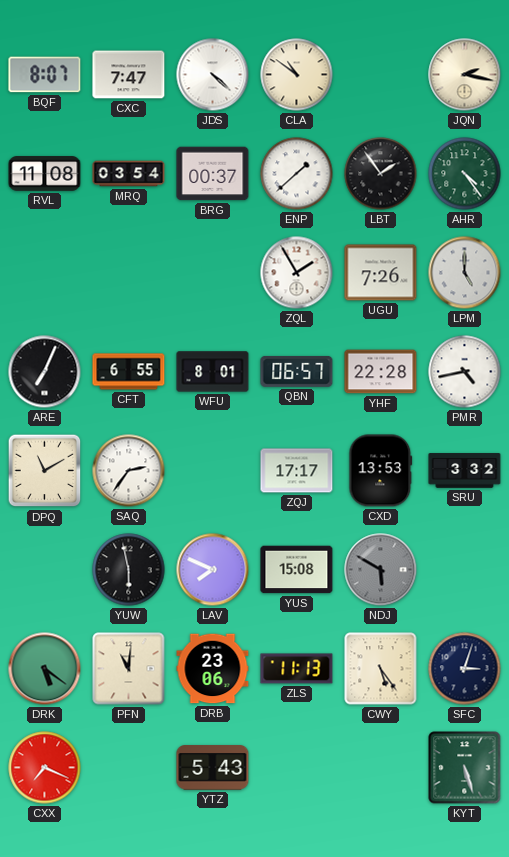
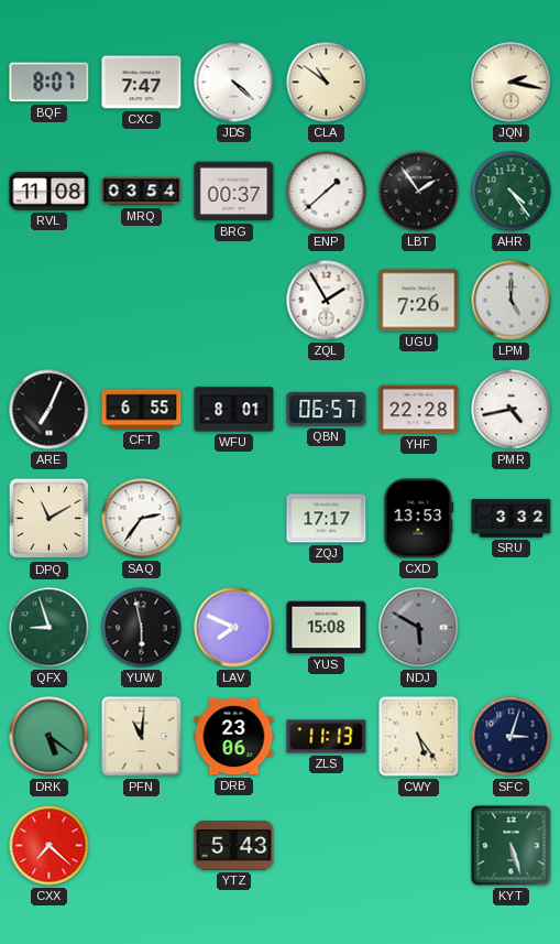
QFX: none -> 8:57 (50, 628)
CXX: 7:19 -> 7:22 (50, 846)
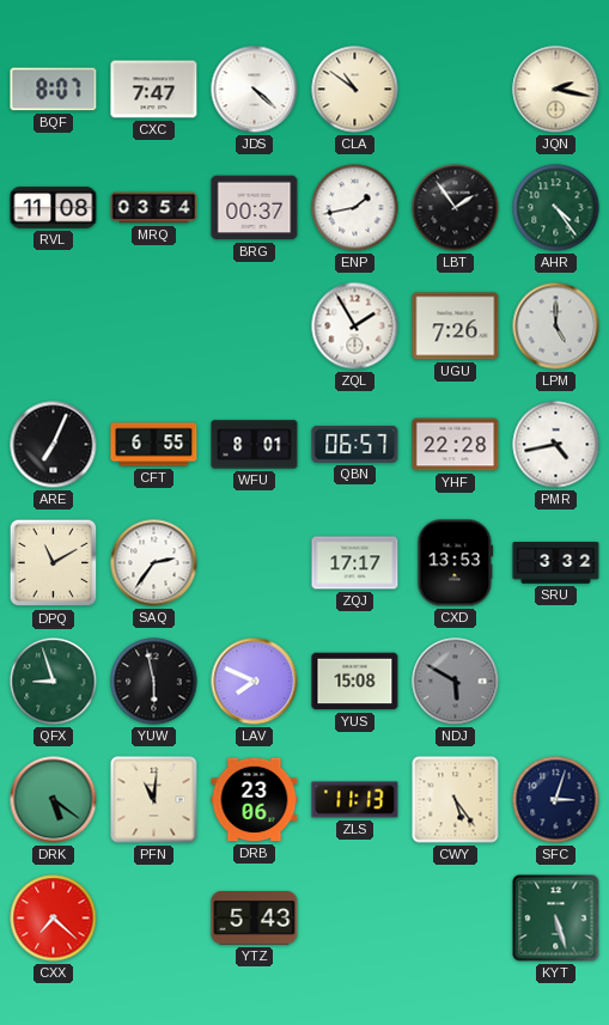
ENP: 1:38 -> 1:43 (355, 208)
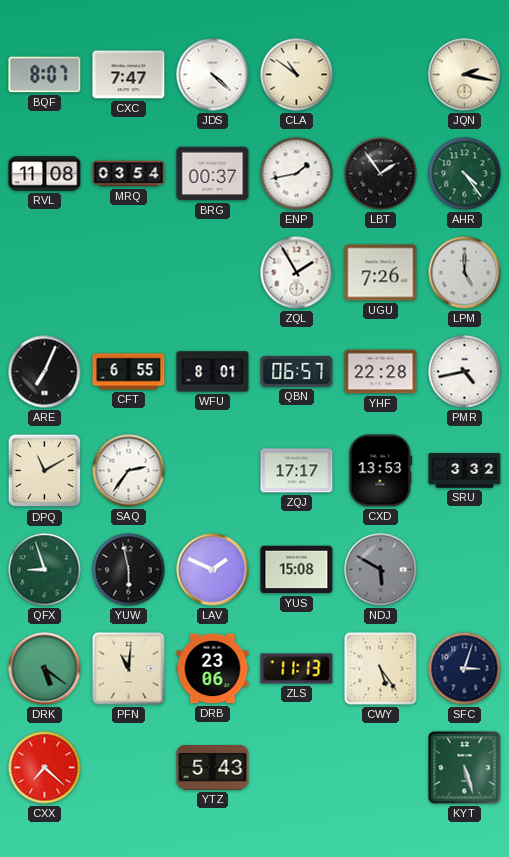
LAV: 7:49 -> 1:49 (213, 570)
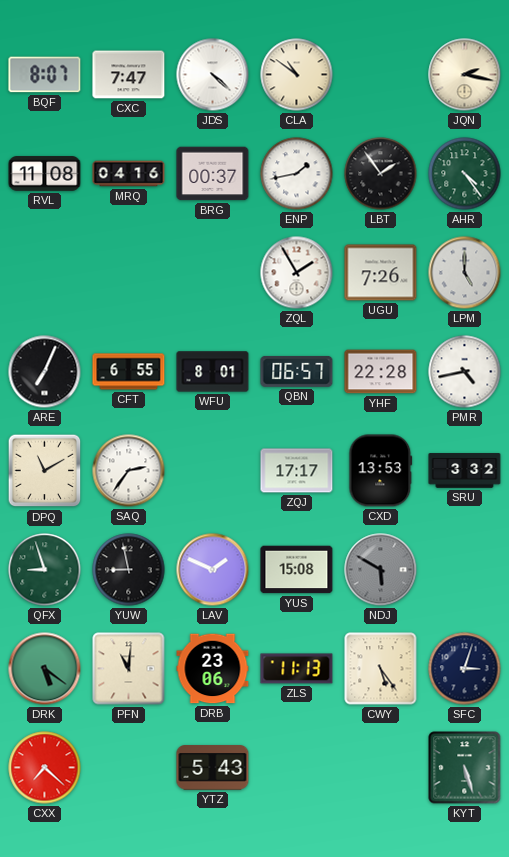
MRQ: 03:54 -> 04:16 (129, 174)
YUW: 5:58 -> 8:58 (129, 570)
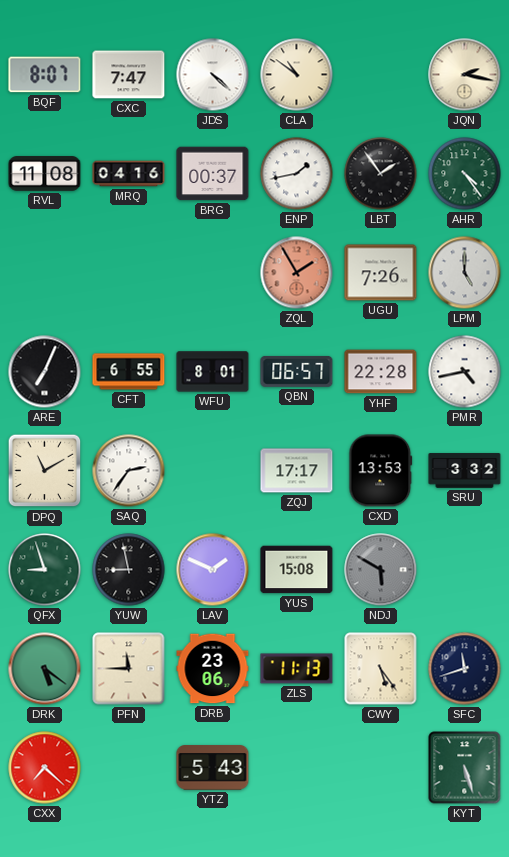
ZQL dial: white -> salmon (297, 273)
PFN: 11:01 -> 11:45 (129, 669)
SFC: 3:03 -> 11:42 (465, 669)
